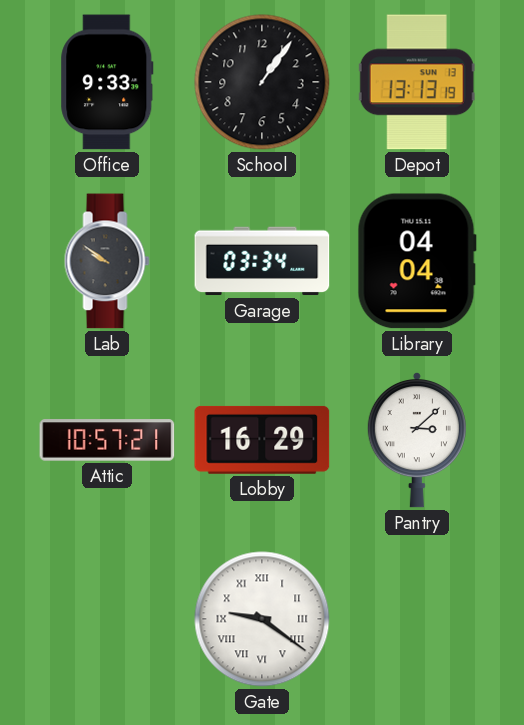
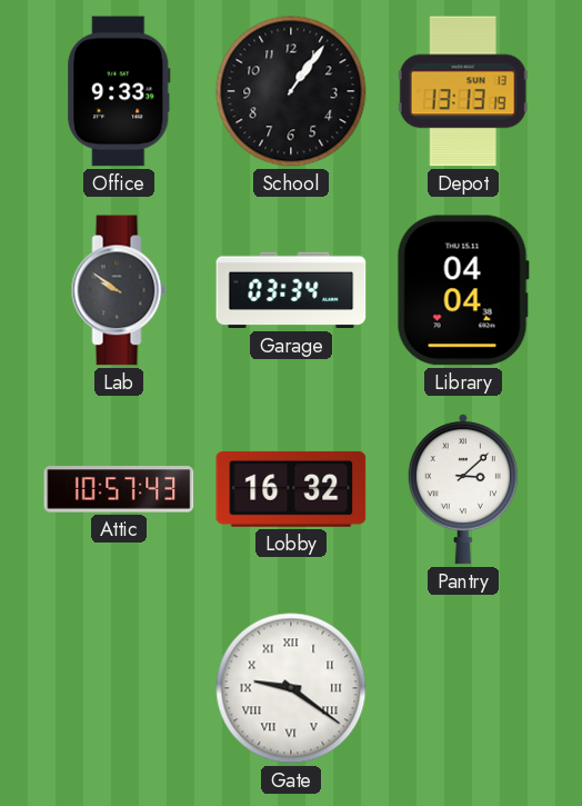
Attic: 10:57:21 -> 10:57:43 (119, 489)
Lobby: 16:29 -> 16:32 (291, 489)
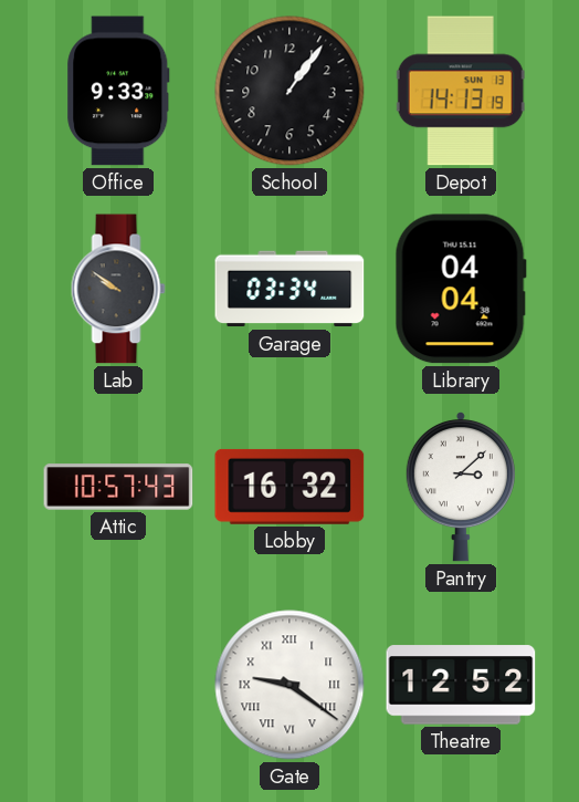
Depot: 13:13 -> 14:13 (461, 91)
Theatre: none -> 12:52 (461, 685)
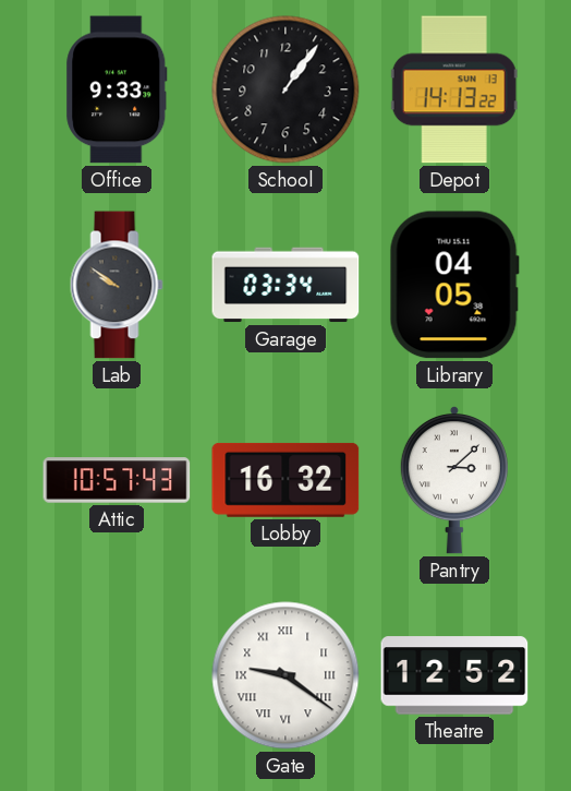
Depot: 14:13:19 -> 14:13:22 (454, 89)
Library: 04:04 -> 04:05 (454, 285)
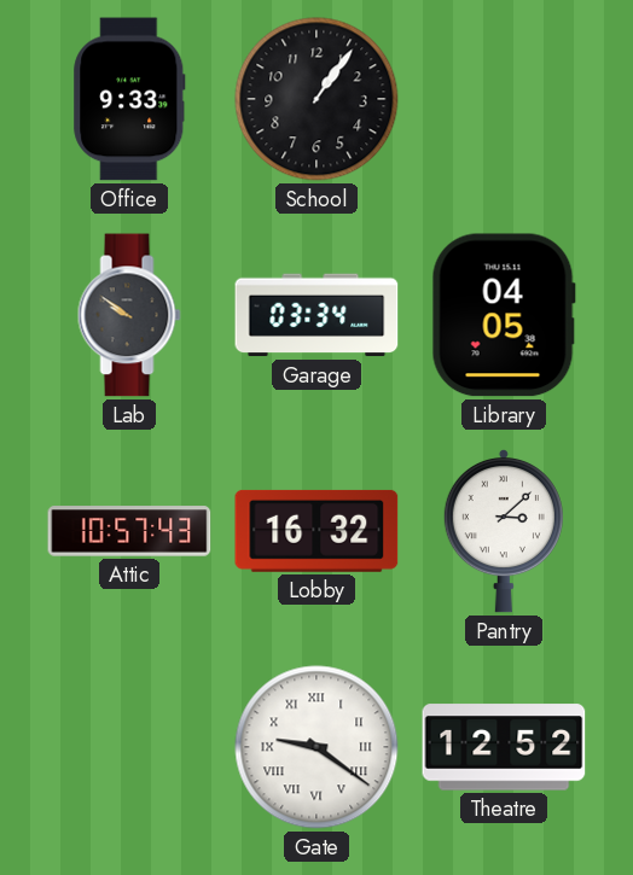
Depot: 14:13 -> none (454, 89)
